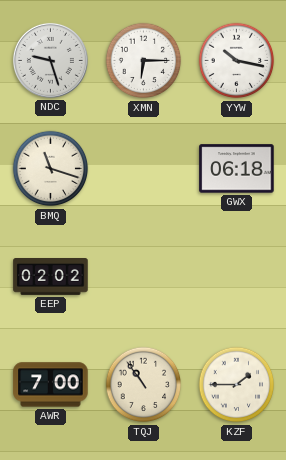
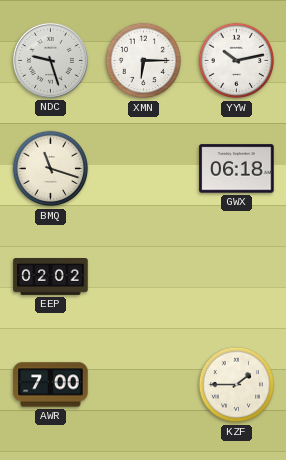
YYW: 10:17 -> 10:13 (237, 61)
TQJ: 10:54 -> none (144, 385)
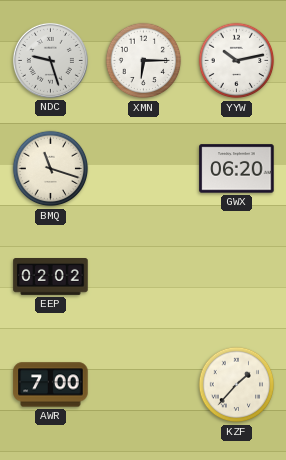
GWX: 06:18 -> 06:20 (237, 169)
KZF: 1:45 -> 1:37 (237, 385)
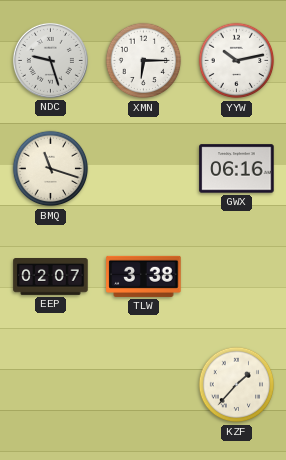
GWX: 06:20 -> 06:16 (237, 169)
EEP: 02:02 -> 02:07 (51, 277)
TLW: none -> 3:38 (144, 276)
AWR: 7:00 -> none (51, 385)
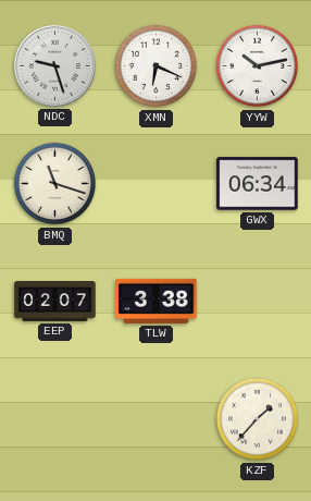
XMN: 6:15 -> 6:19 (157, 66)
GWX: 06:16 -> 06:34 (258, 184)
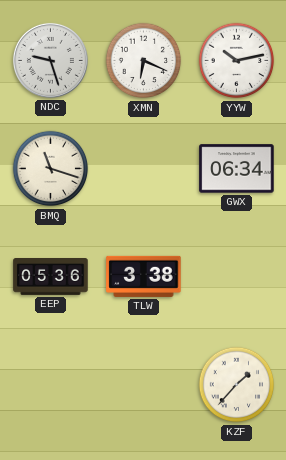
EEP: 02:07 -> 05:36 (51, 277)
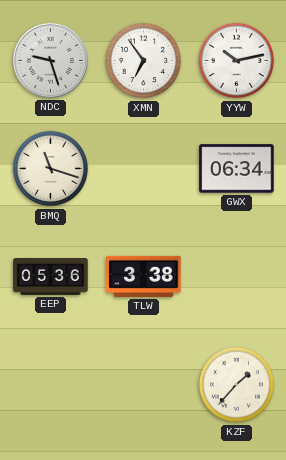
XMN: 6:19 -> 6:54 (144, 61)
